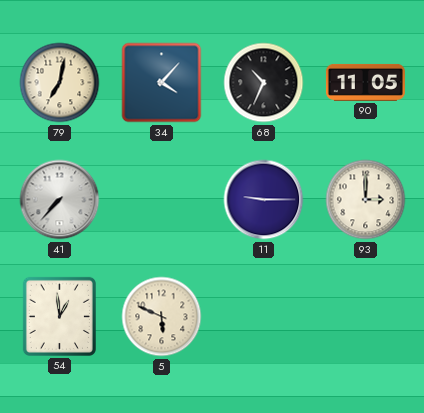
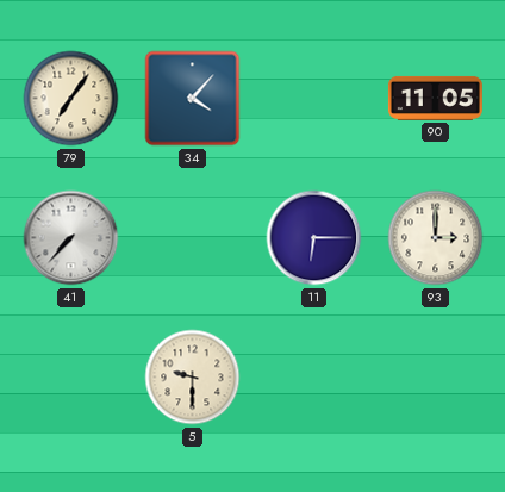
79: 7:02 -> 7:06 (71, 99)
68: 10:34 -> none (264, 83)
11: 9:15 -> 6:15 (314, 238)
54: 12:59 -> none (59, 316)
5: 5:49 -> 9:30 (193, 378)
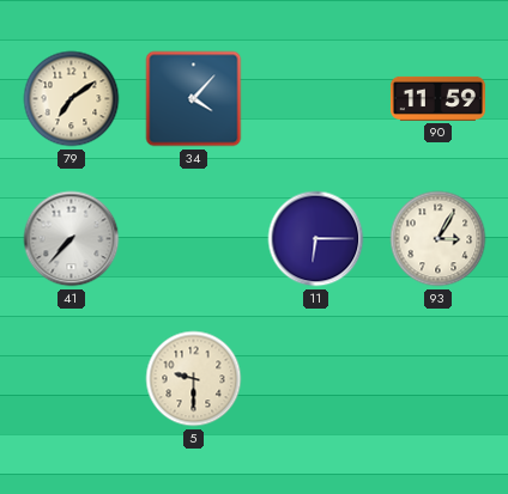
79: 7:06 -> 7:09 (72, 99)
90: 11:05 -> 11:59 (437, 98)
93: 3:00 -> 3:05 (439, 239)
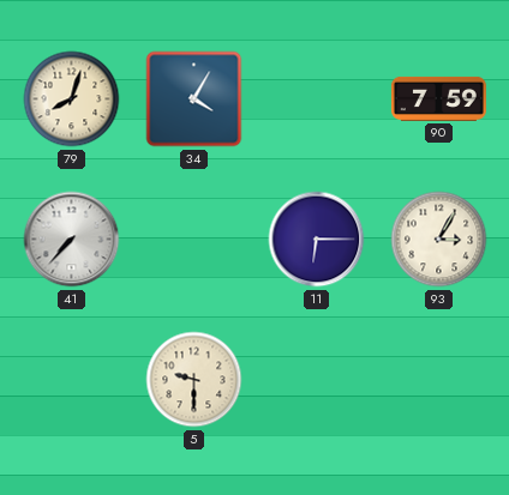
79: 7:09 -> 8:03 (72, 99)
34: 4:07 -> 4:05 (194, 99)
90: 11:59 -> 7:59 (438, 98)
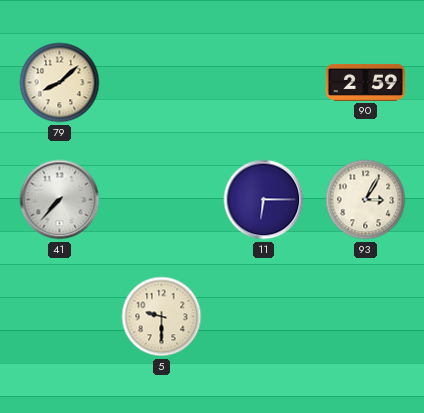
79: 8:03 -> 8:08 (60, 83)
34: 4:05 -> none (194, 99)
90: 7:59 -> 2:59 (365, 82)
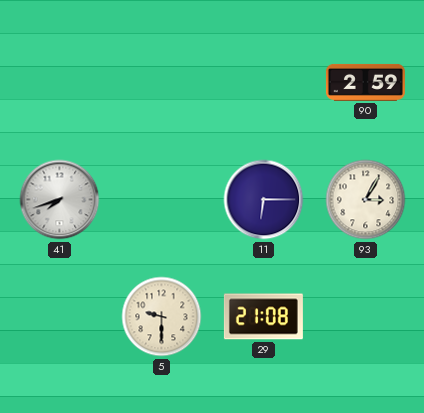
79: 8:08 -> none (60, 83)
41: 7:37 -> 7:42 (60, 200)
29: none -> 21:08 (263, 317)
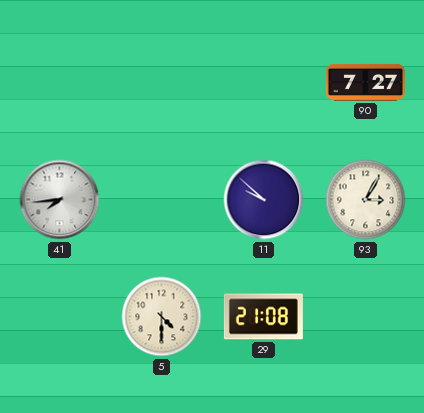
90: 2:59 -> 7:27 (365, 82)
41: 7:42 -> 7:44 (60, 200)
11: 6:15 -> 9:52 (264, 200)
5: 9:30 -> 4:30 (162, 317)
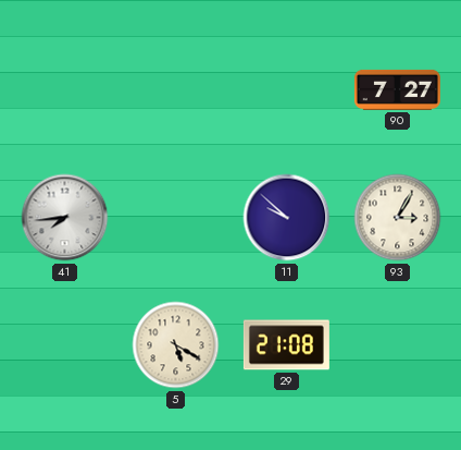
5: 4:30 -> 5:20 (176, 345)
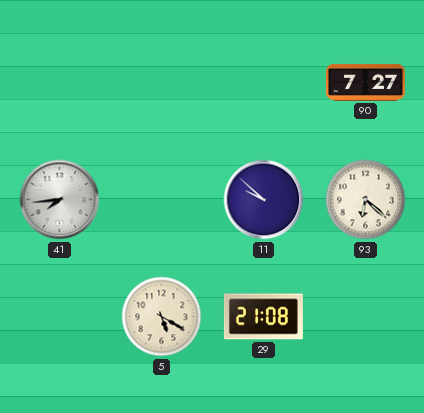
93: 3:05 -> 6:22 (366, 200)
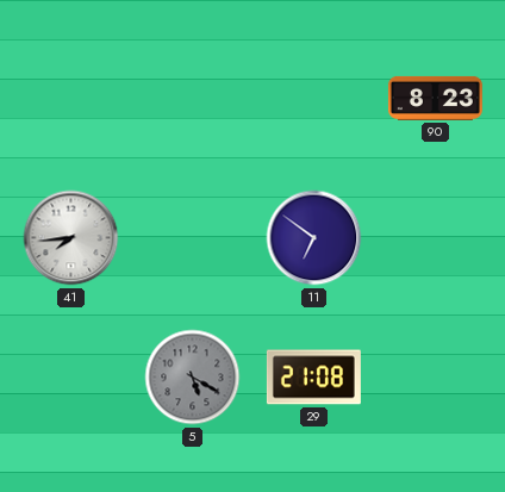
90: 7:27 -> 8:23 (435, 98)
11: 9:52 -> 6:51 (314, 238)
93: 6:22 -> none (366, 200)
5 dial: cream -> grey (193, 378)
